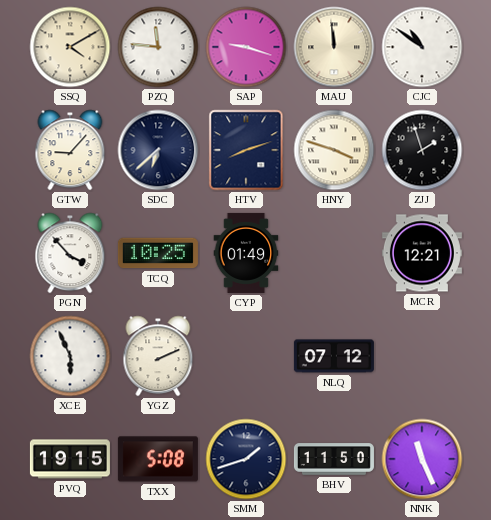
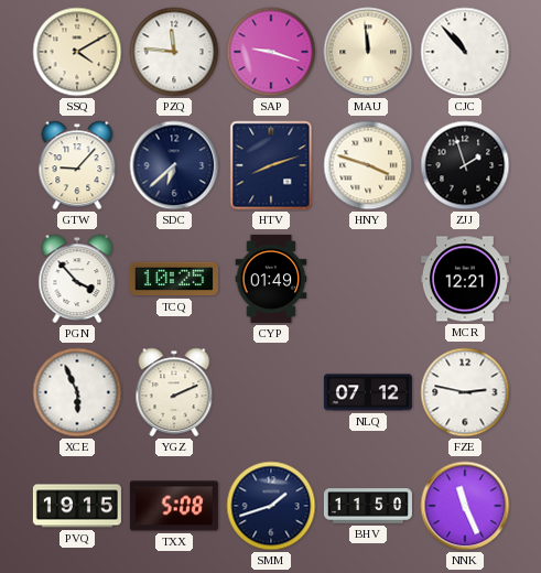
CJC: 10:51 -> 10:53 (465, 52)
FZE: none -> 2:47 (465, 392)
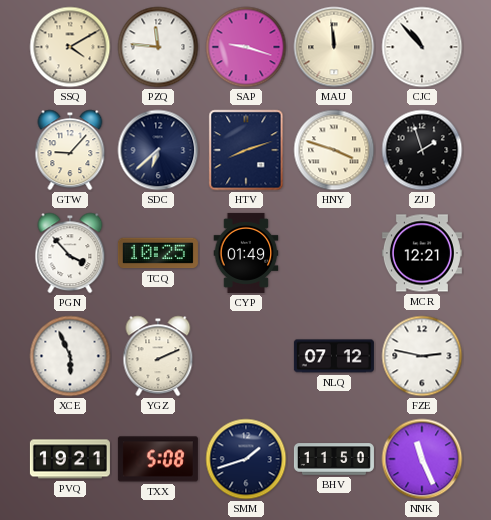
PVQ: 19:15 -> 19:21 (70, 459)
